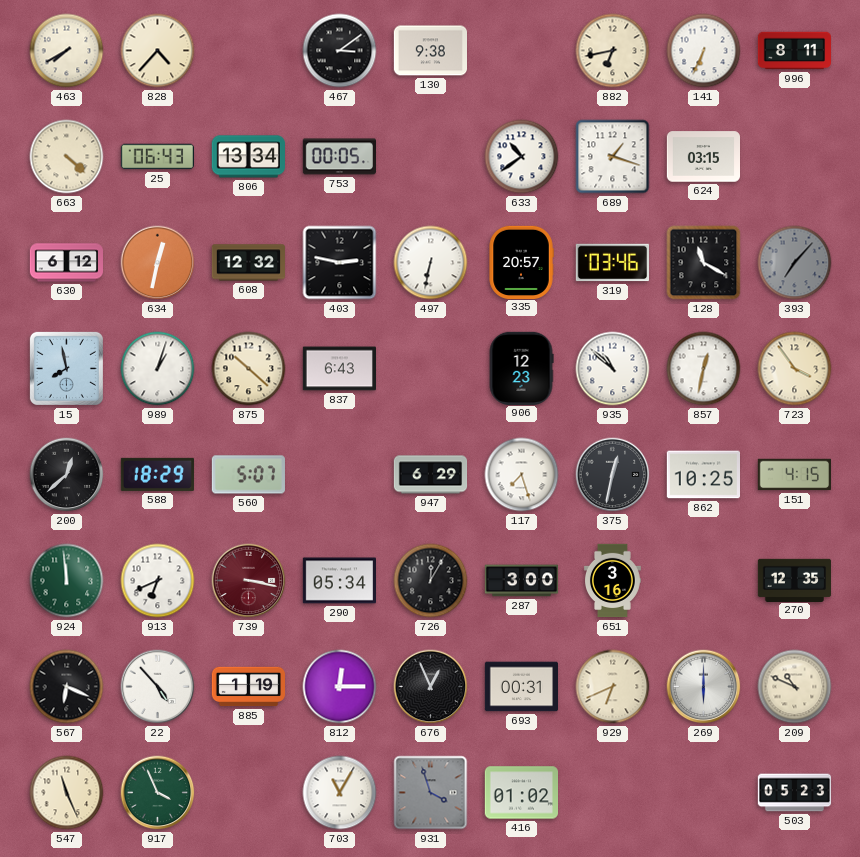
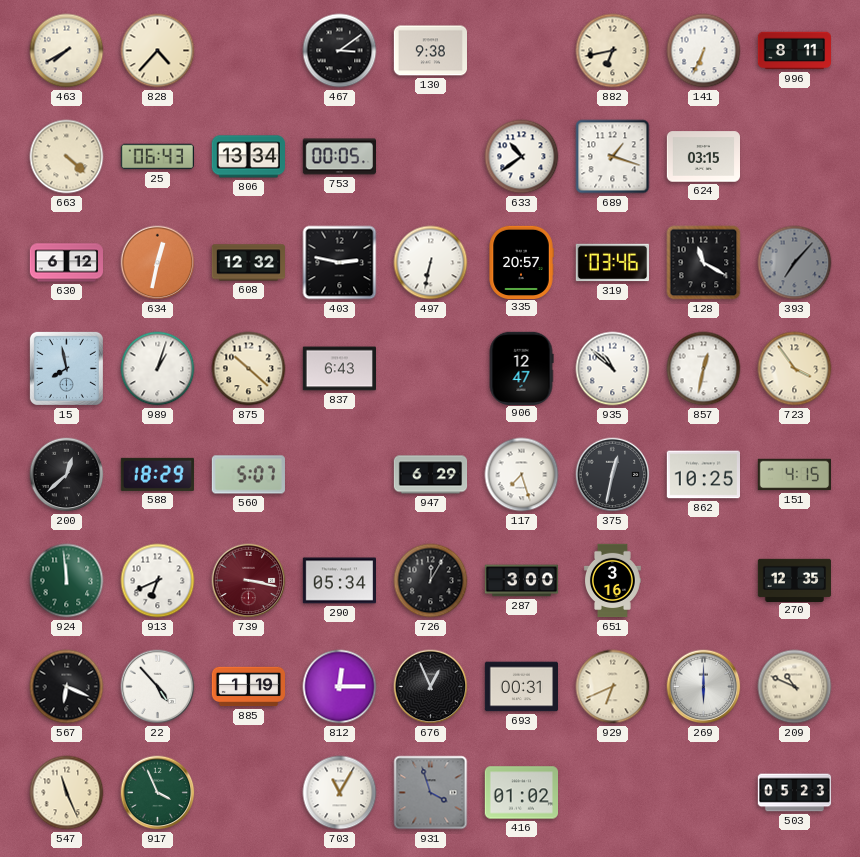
906: 12:23 -> 12:47 (521, 368)
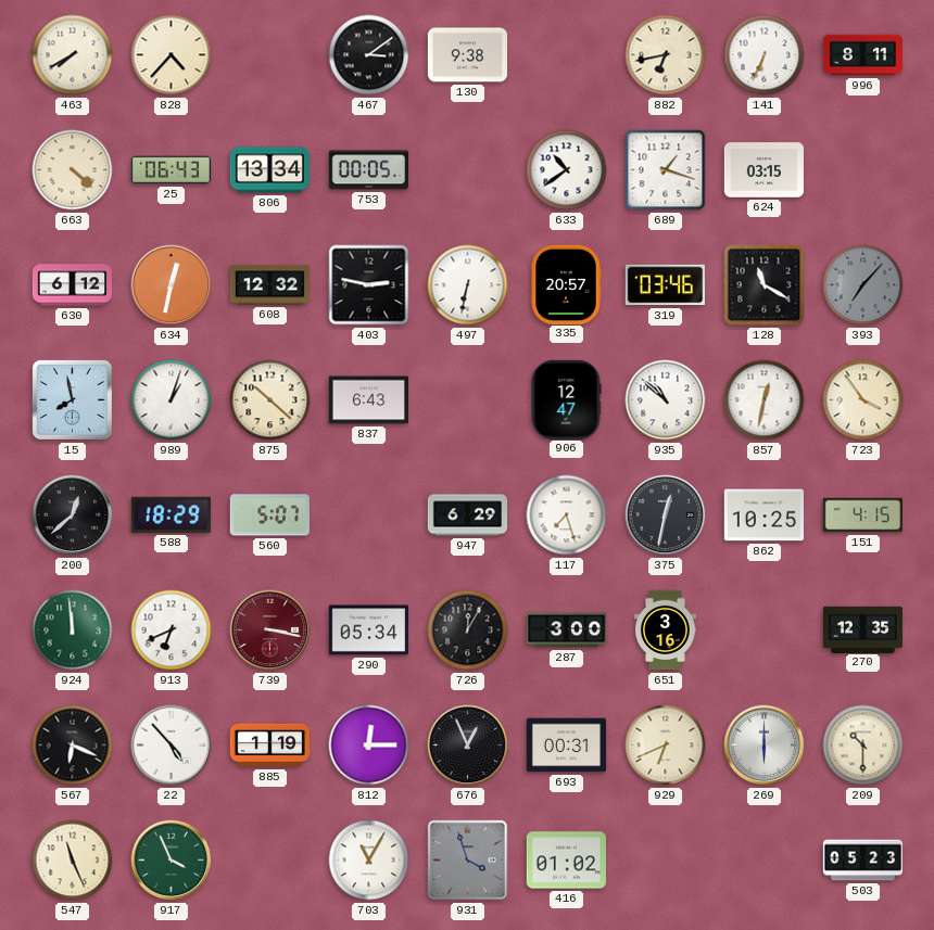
209: 10:49 -> 10:30 (863, 746)
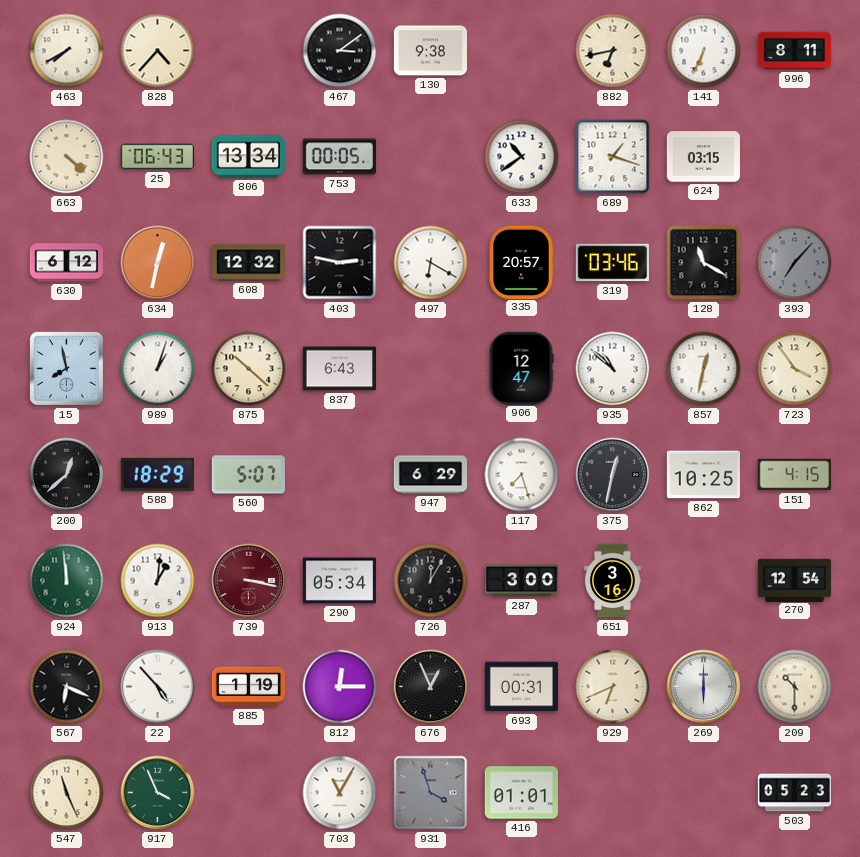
497: 6:32 -> 6:20 (431, 263)
913: 6:41 -> 1:01 (158, 581)
270: 12:35 -> 12:54 (794, 580)
416: 01:02 -> 01:01 (521, 793)
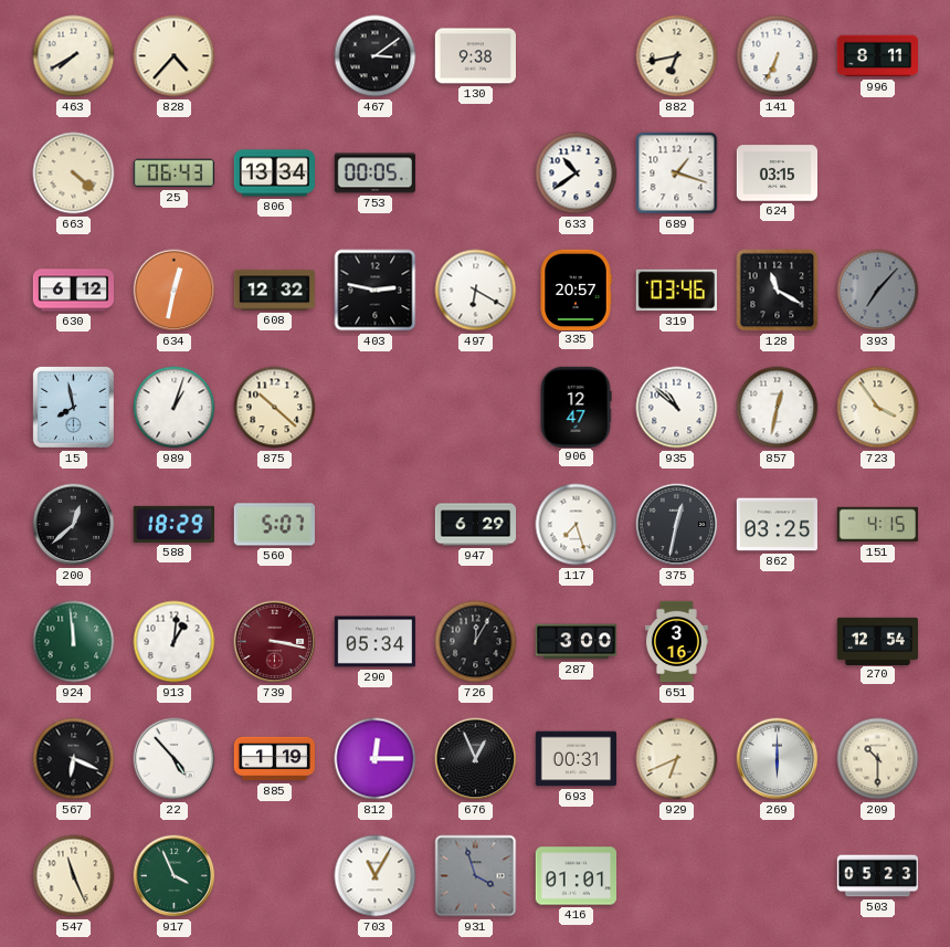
837: 6:43 -> none (339, 369)
862: 10:25 -> 03:25 (777, 525)
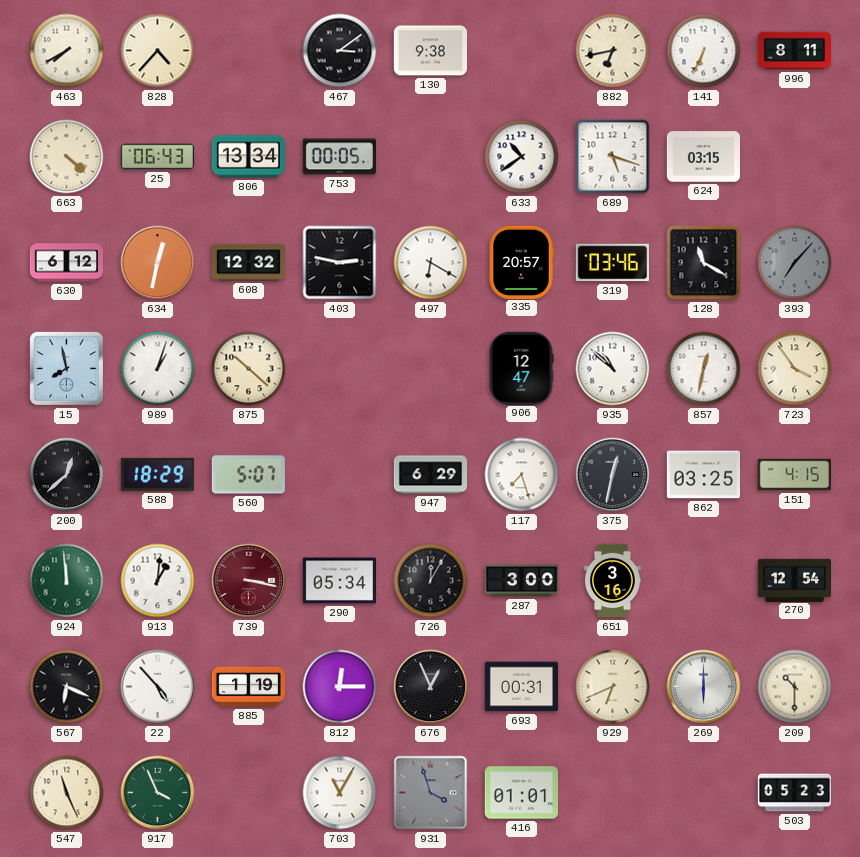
689: 1:18 -> 5:18 (613, 157)
